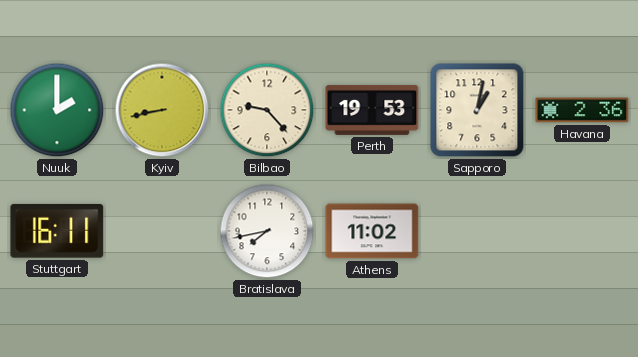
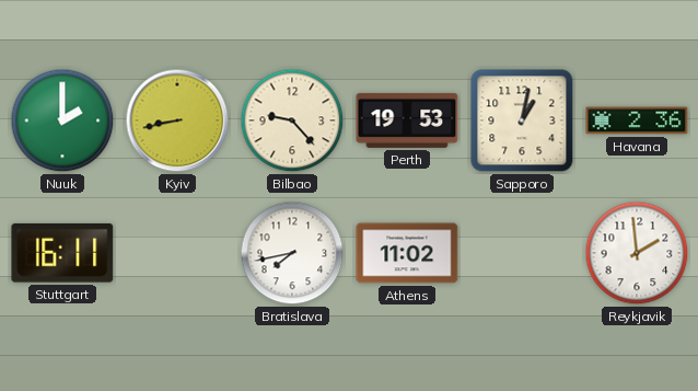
Reykjavik: none -> 1:59 (637, 253)
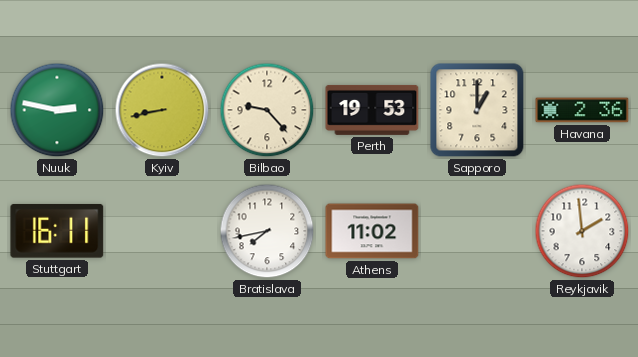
Nuuk: 2:00 -> 2:47 (57, 110)
Sapporo: 1:02 -> 1:00 (477, 110)
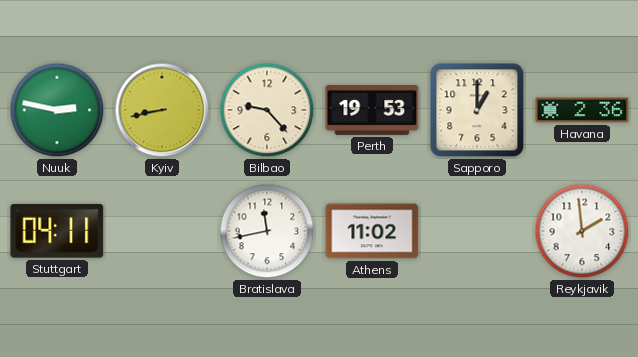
Stuttgart: 16:11 -> 04:11 (57, 231)
Bratislava: 7:43 -> 11:43 (267, 231)
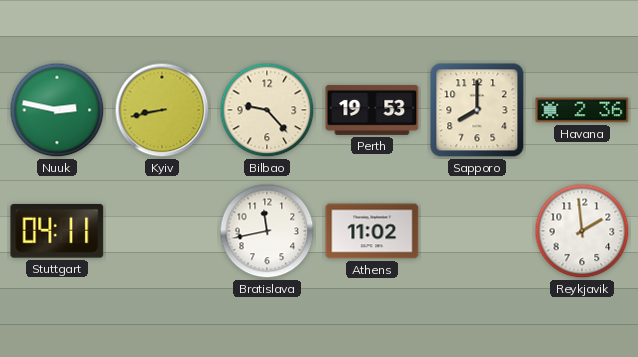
Sapporo: 1:00 -> 8:00 (477, 110)
